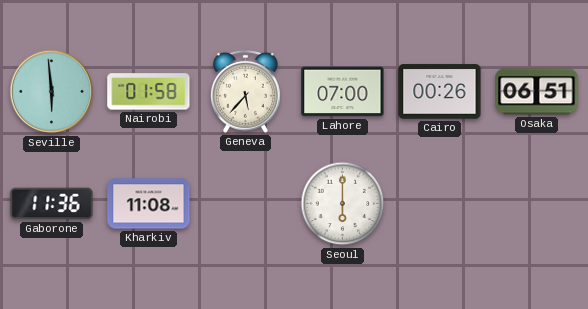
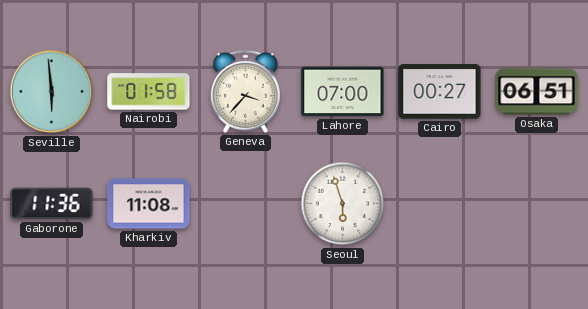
Geneva: 5:37 -> 3:37 (245, 91)
Cairo: 00:26 -> 00:27 (440, 92)
Seoul: 6:00 -> 5:57 (343, 204)
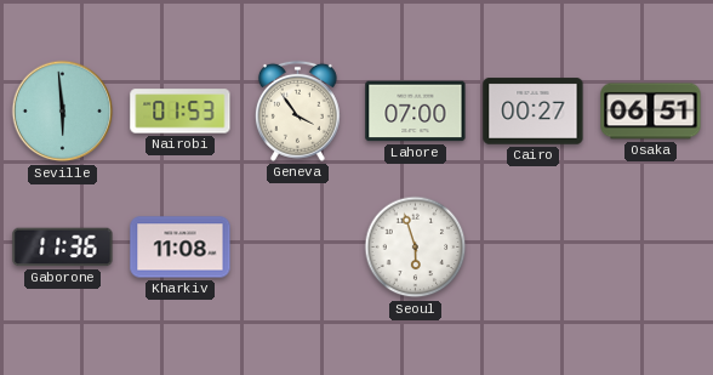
Nairobi: 01:58 -> 01:53 (181, 112)
Geneva: 3:37 -> 3:54 (297, 110)
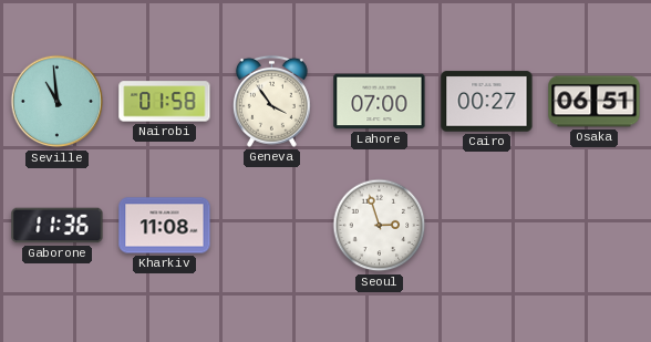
Seville: 5:59 -> 10:59 (58, 102)
Nairobi: 01:53 -> 01:58 (165, 102)
Seoul: 5:57 -> 2:57 (380, 226)
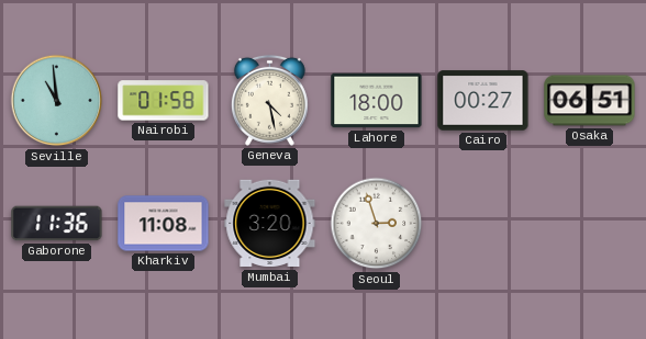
Geneva: 3:54 -> 4:28 (269, 100)
Lahore: 07:00 -> 18:00 (377, 101)
Mumbai: none -> 3:20 (270, 224)
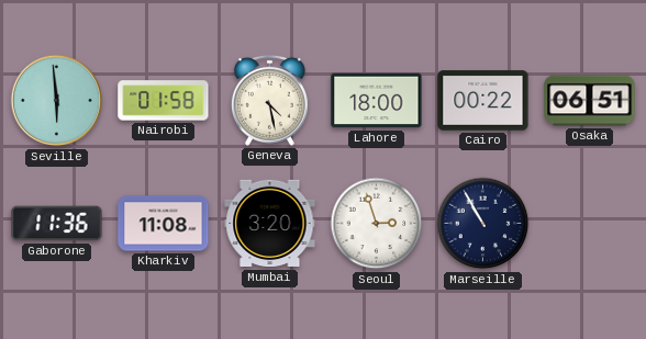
Seville: 10:59 -> 5:59 (57, 101)
Cairo: 00:27 -> 00:22 (483, 101)
Marseille: none -> 10:55 (483, 224)
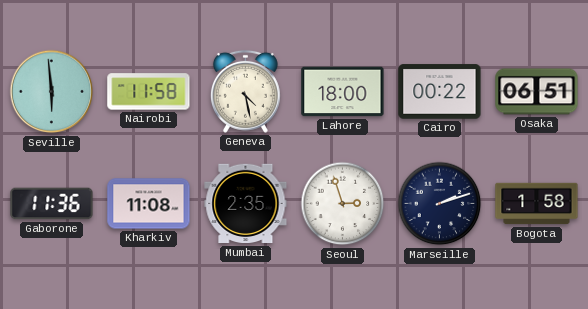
Nairobi: 01:58 -> 11:58 (149, 92)
Mumbai: 3:20 -> 2:35 (246, 204)
Marseille: 10:55 -> 2:12 (440, 204)
Bogota: none -> 1:58 (537, 204)
